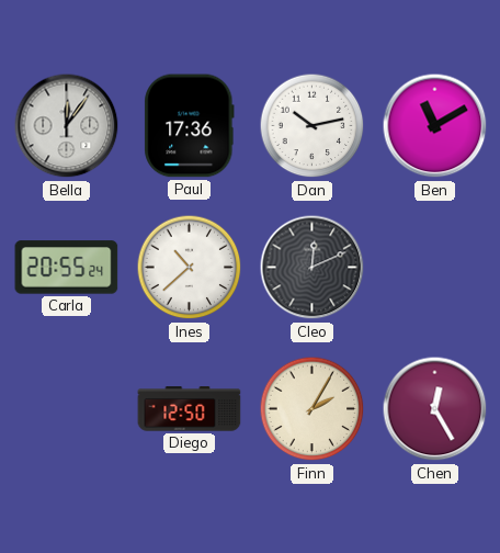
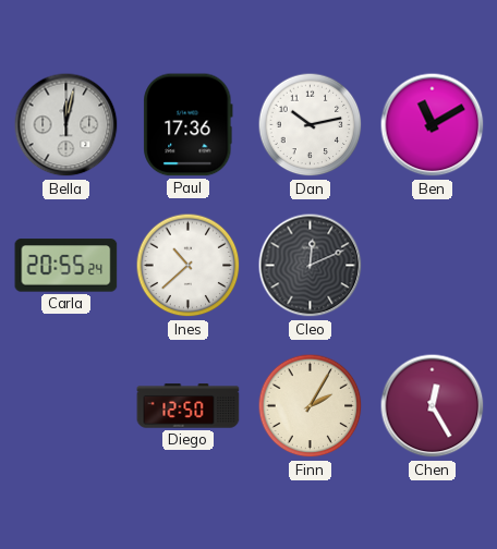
Bella: 12:06 -> 12:02 (66, 125)
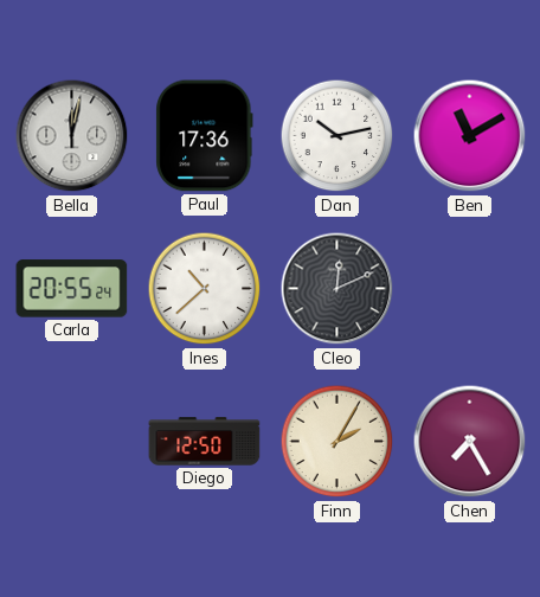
Chen: 12:25 -> 7:25 (470, 442)
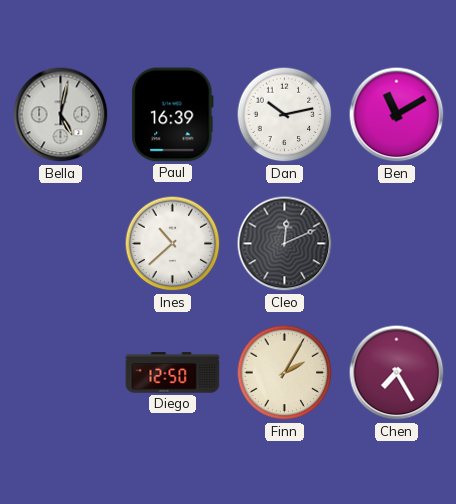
Bella: 12:02 -> 5:02 (61, 115)
Paul: 17:36 -> 16:39 (173, 115)
Carla: 20:55 -> none (72, 289)
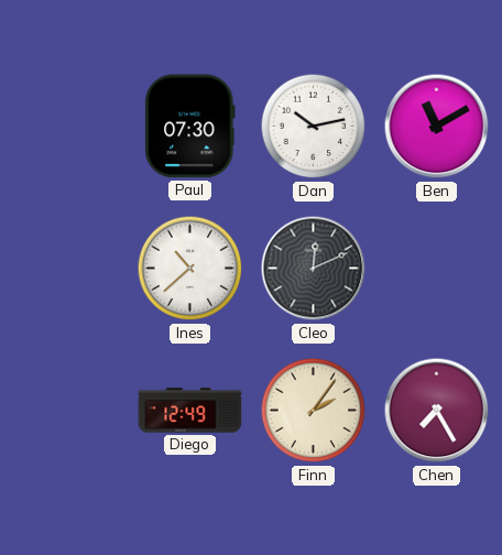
Bella: 5:02 -> none (61, 115)
Paul: 16:39 -> 07:30 (190, 127)
Diego: 12:50 -> 12:49 (190, 411)
Finn: 2:05 -> 2:06 (314, 411)
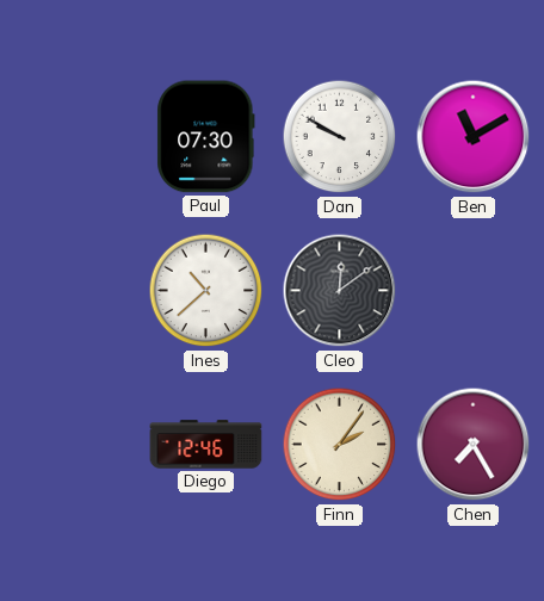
Dan: 10:13 -> 9:50 (340, 137)
Cleo: 12:11 -> 12:09 (340, 291)
Diego: 12:49 -> 12:46 (206, 445)
